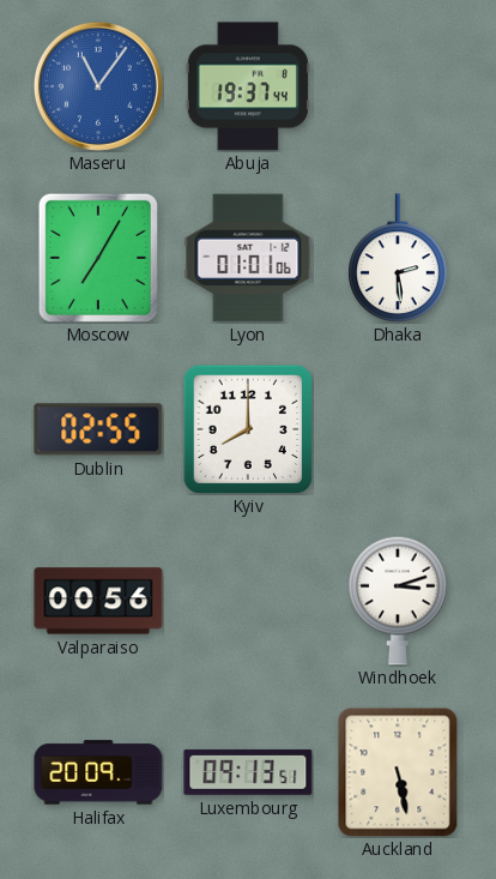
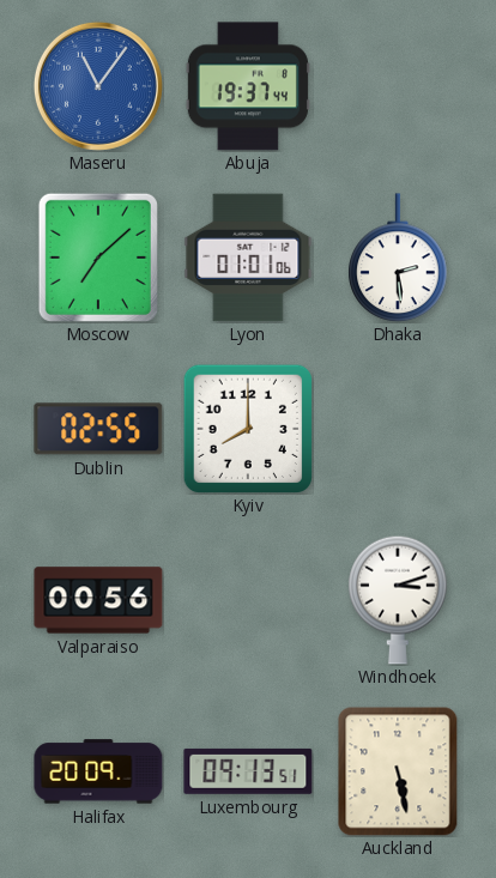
Moscow: 7:05 -> 7:08 (98, 258)
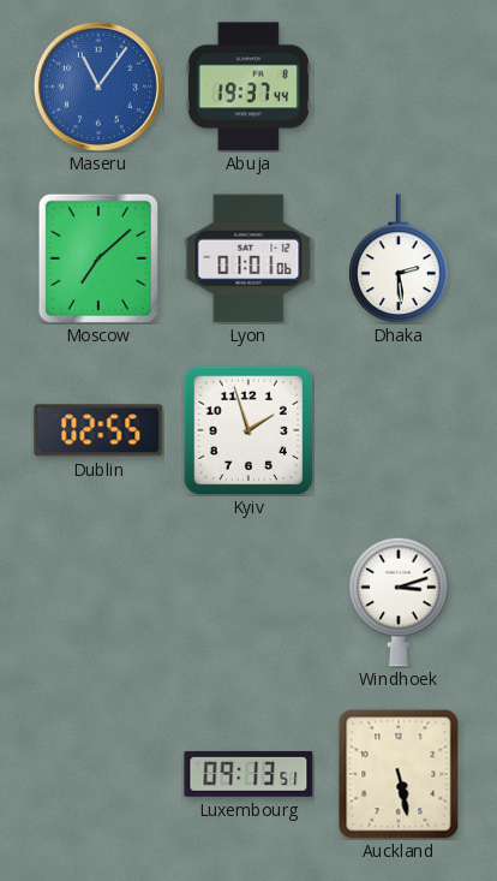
Kyiv: 8:00 -> 1:57 (247, 429)
Valparaiso: 00:56 -> none (98, 600)
Halifax: 20:09 -> none (98, 771)
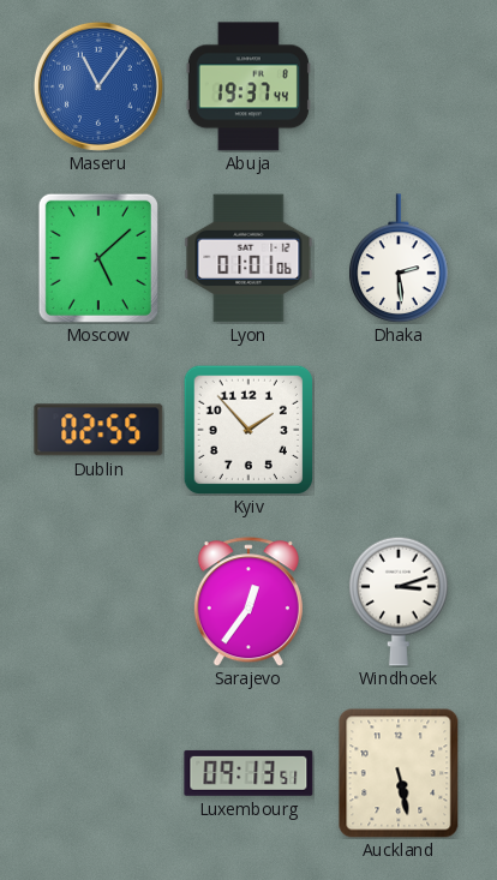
Moscow: 7:08 -> 5:08 (98, 258)
Kyiv: 1:57 -> 1:53 (247, 429)
Sarajevo: none -> 12:36 (248, 601)
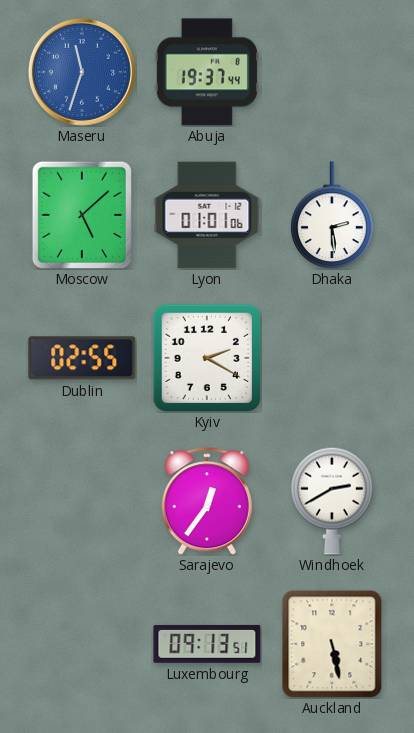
Maseru: 11:06 -> 11:33 (82, 72)
Kyiv: 1:53 -> 2:20 (206, 357)
Windhoek: 3:12 -> 2:40 (332, 501)
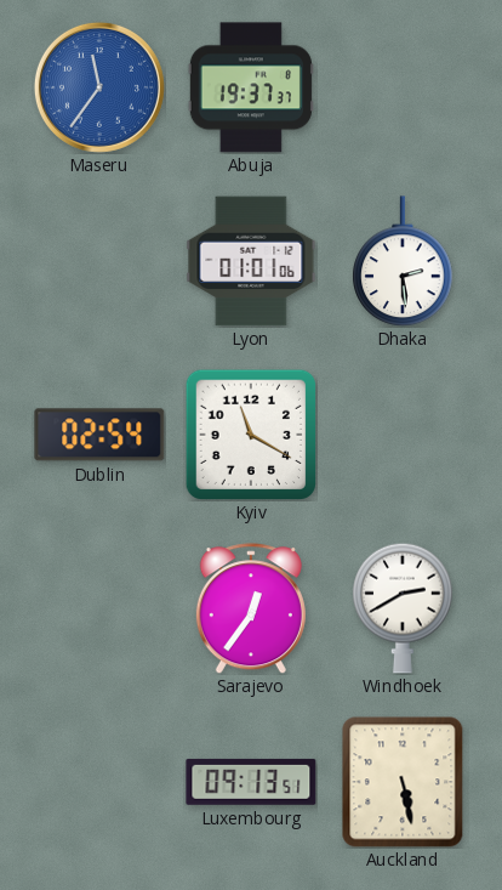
Maseru: 11:33 -> 11:36 (99, 87)
Abuja: 19:37:44 -> 19:37:37 (251, 87)
Moscow: 5:08 -> none (82, 215)
Dublin: 02:55 -> 02:54 (99, 435)
Kyiv: 2:20 -> 11:20 (250, 433)
